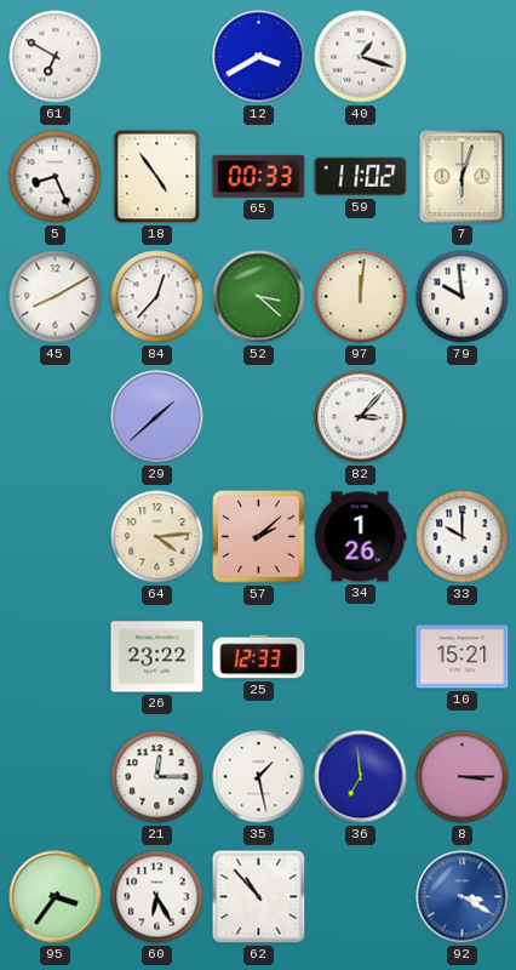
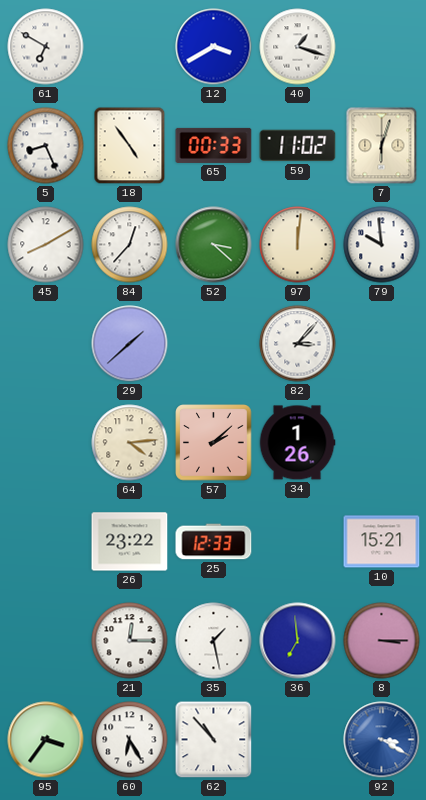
33: 10:00 -> none (463, 537)
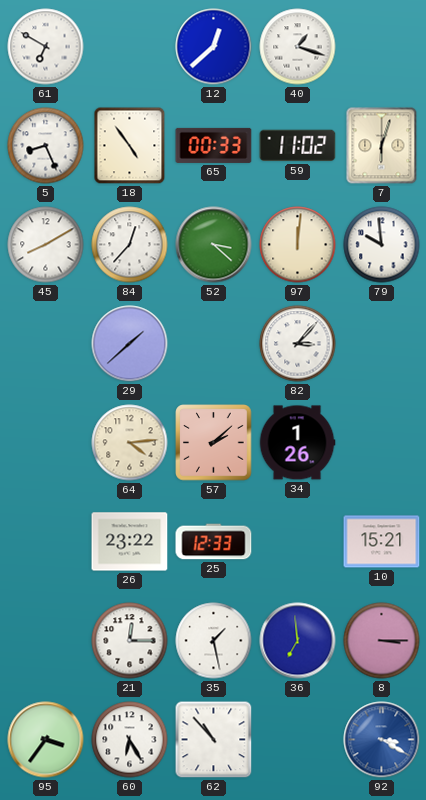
12: 3:40 -> 12:38 (214, 47)
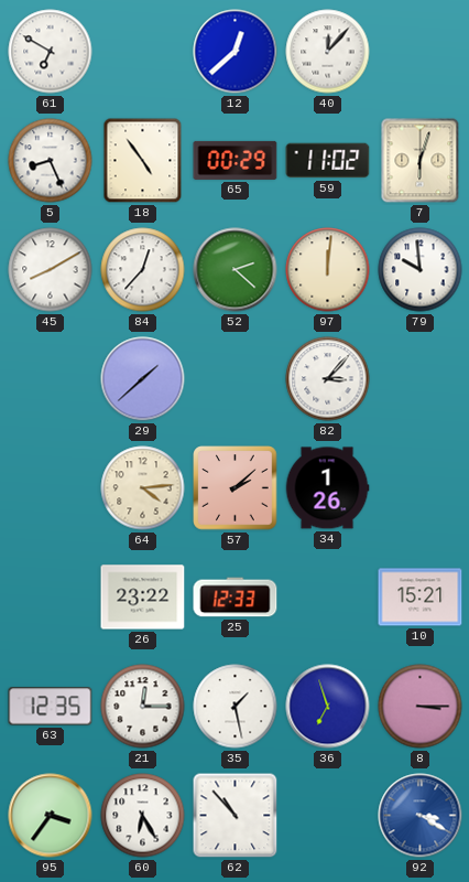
40: 1:18 -> 12:07 (328, 52)
65: 00:33 -> 00:29 (236, 160)
52: 3:22 -> 2:22 (236, 270)
63: none -> 12:35 (51, 707)
36: 6:59 -> 6:57 (328, 707)
